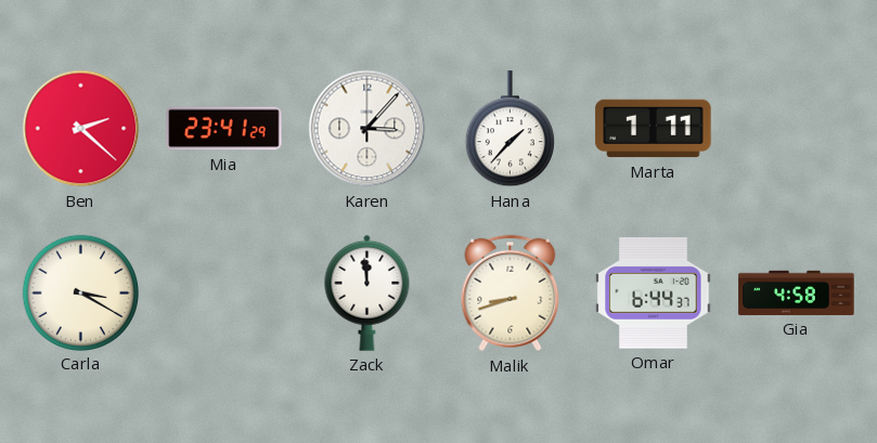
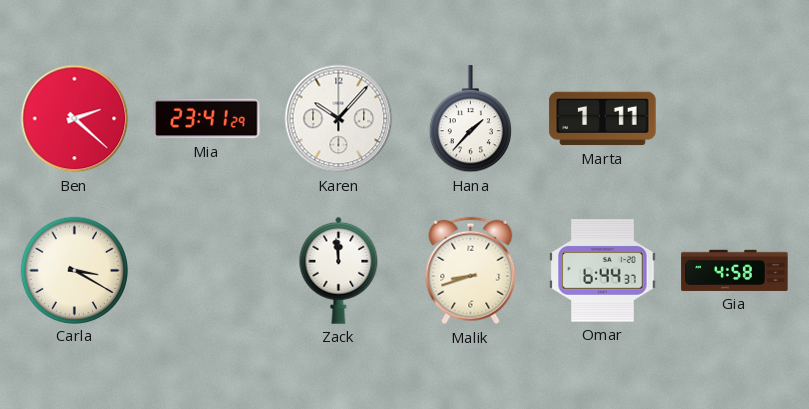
Karen: 3:07 -> 10:07 (339, 119)
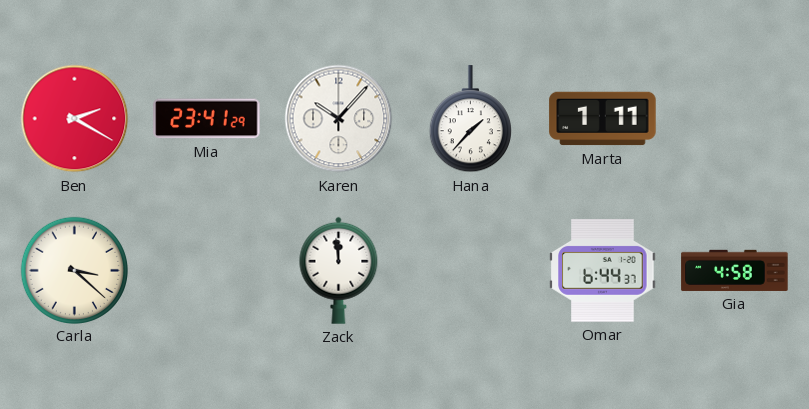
Ben: 2:22 -> 2:20 (75, 119)
Carla: 3:20 -> 3:22 (74, 270)
Malik: 8:42 -> none (471, 271)
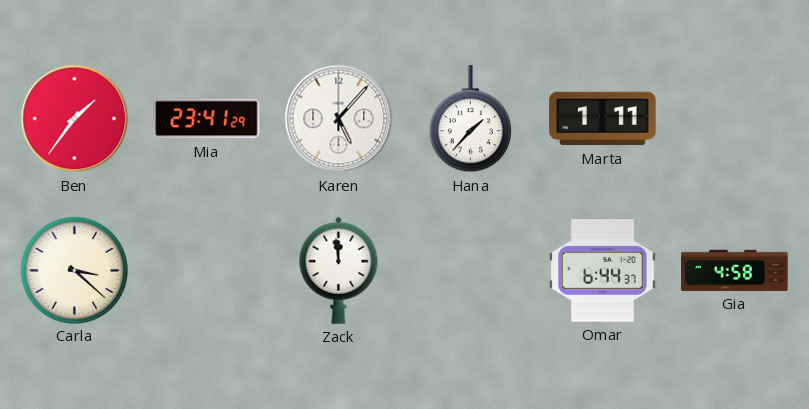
Ben: 2:20 -> 1:36 (75, 119)
Karen: 10:07 -> 5:07 (339, 119)
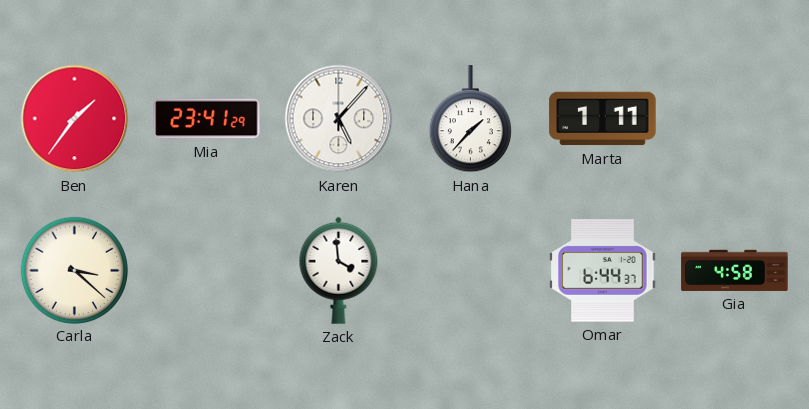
Zack: 11:59 -> 3:59 (339, 270)
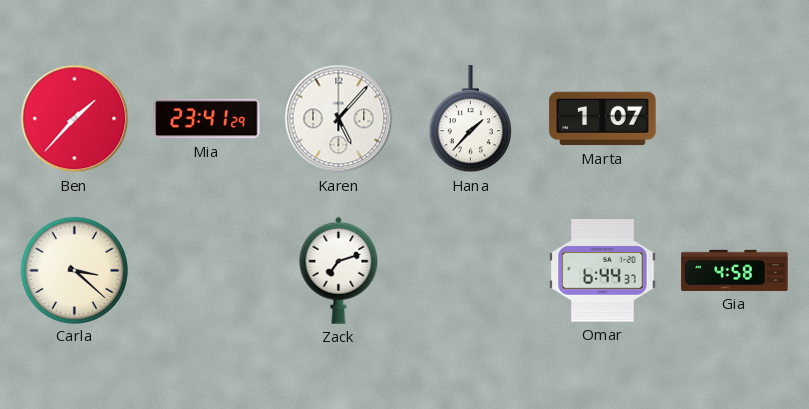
Ben: 1:36 -> 1:37 (75, 119)
Marta: 1:11 -> 1:07 (603, 119)
Zack: 3:59 -> 7:12 (339, 270)
